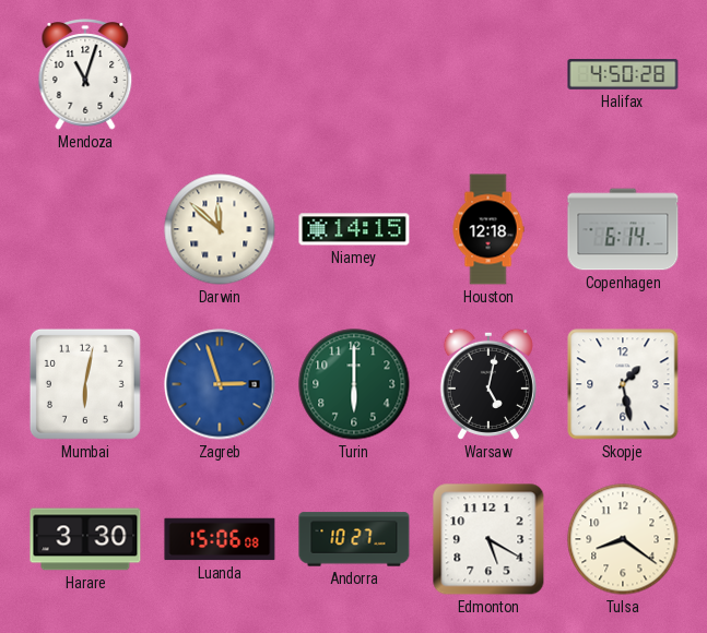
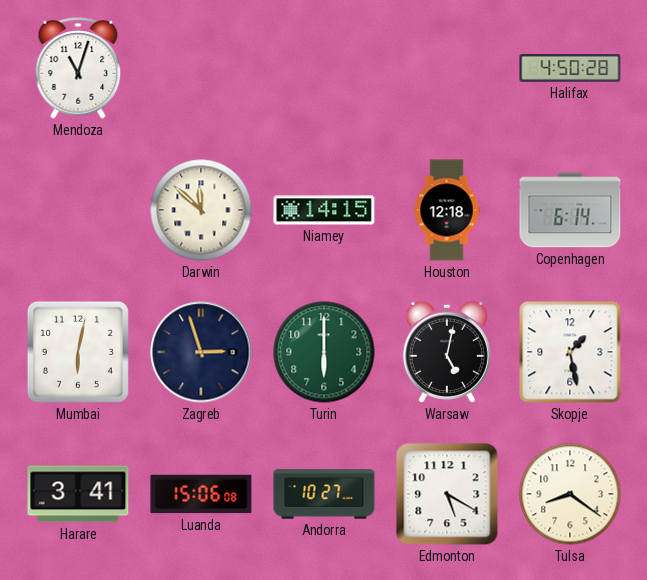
Zagreb dial: blue -> navy (201, 352)
Harare: 3:30 -> 3:41 (78, 494)
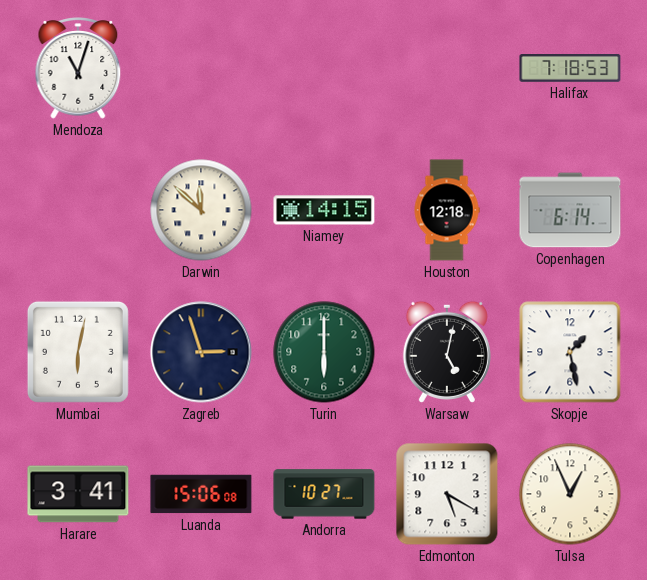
Halifax: 4:50 -> 7:18 (570, 69)
Tulsa: 8:21 -> 12:56 (570, 494)
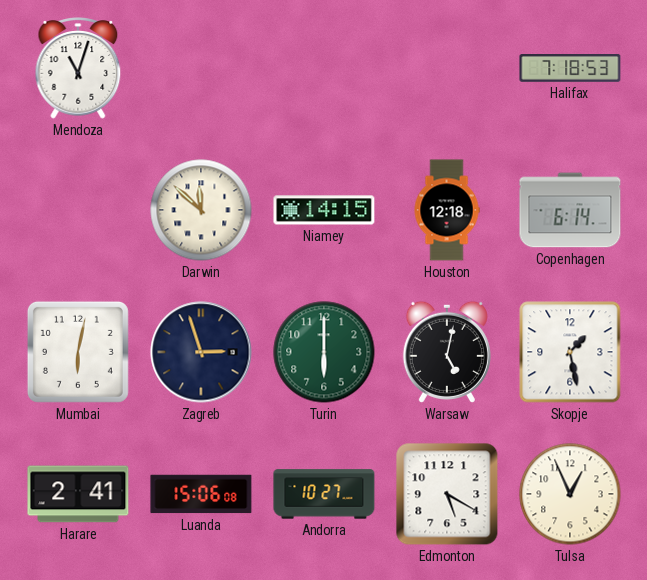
Harare: 3:41 -> 2:41 (78, 494)
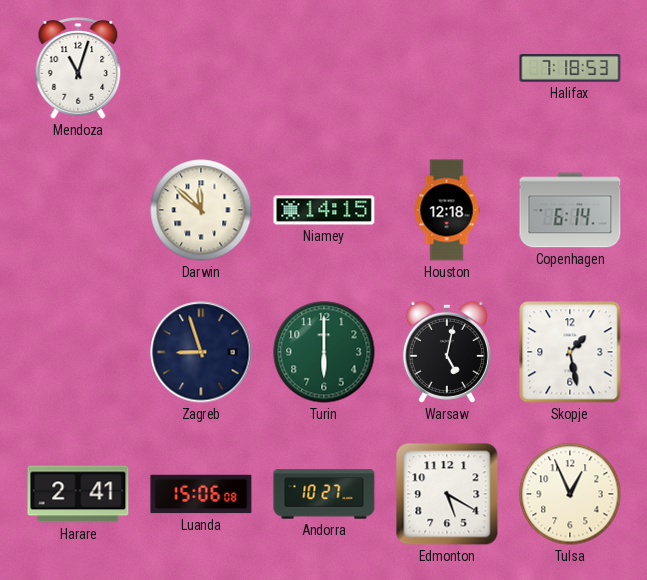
Mumbai: 6:02 -> none (78, 352)
Zagreb: 2:57 -> 8:57 (201, 352)
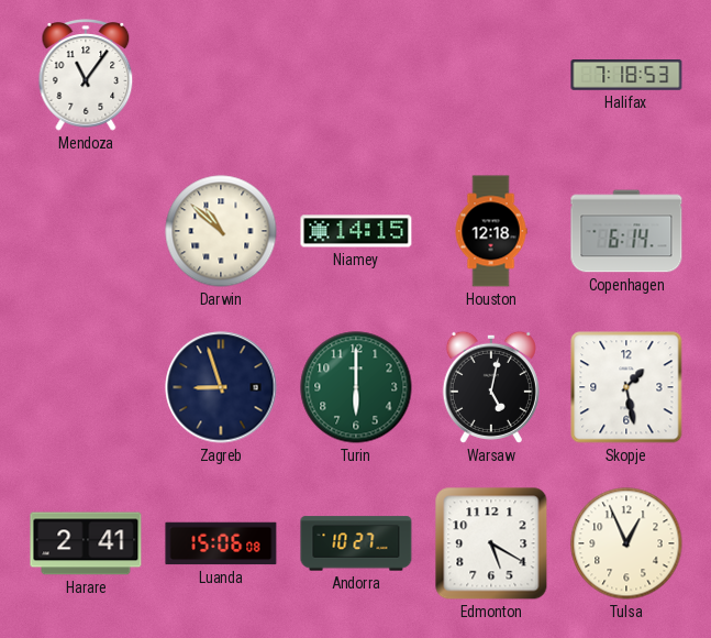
Mendoza: 11:03 -> 11:06 (86, 75)
Darwin: 11:52 -> 10:52 (221, 231)
